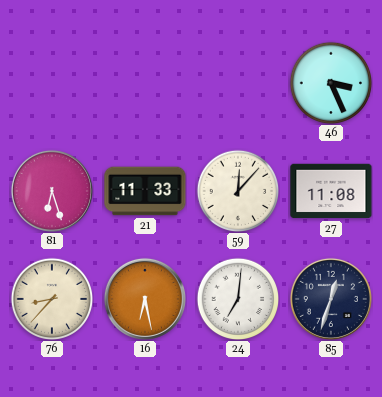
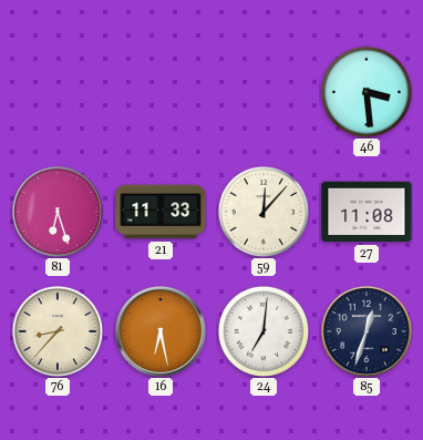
46: 3:26 -> 3:29 (367, 92)
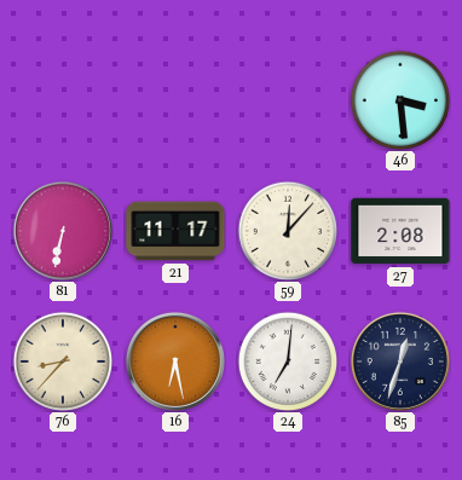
81: 6:27 -> 6:32 (63, 231)
21: 11:33 -> 11:17 (175, 231)
27: 11:08 -> 2:08 (400, 231)
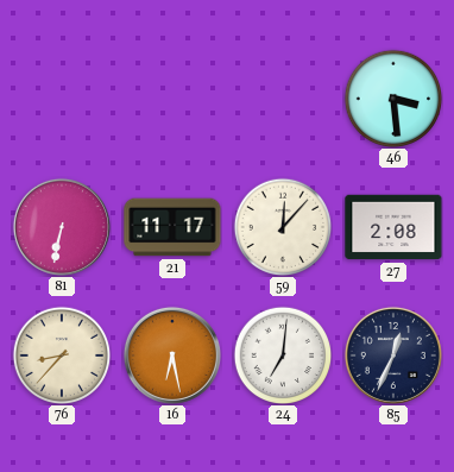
85: 12:33 -> 12:34 (393, 355)
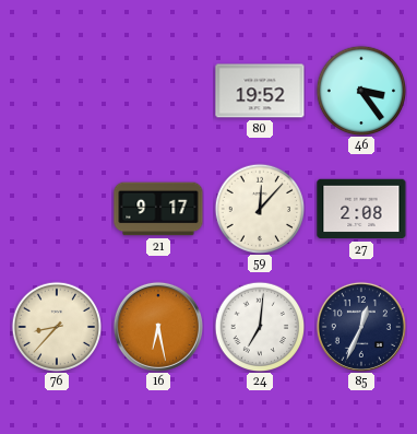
80: none -> 19:52 (260, 91)
46: 3:29 -> 3:24 (361, 91)
81: 6:32 -> none (62, 227)
21: 11:17 -> 9:17 (158, 209)
